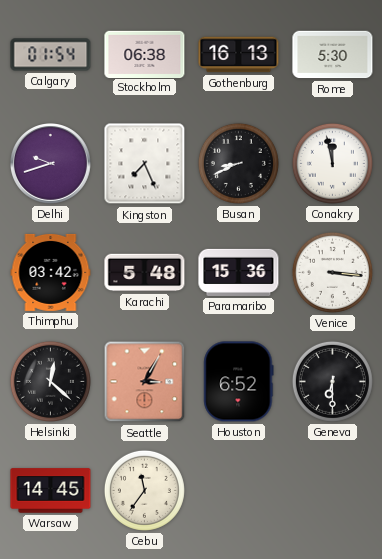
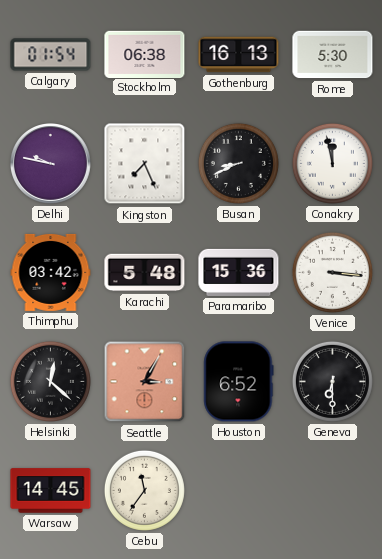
Delhi: 9:42 -> 9:47 (51, 164)
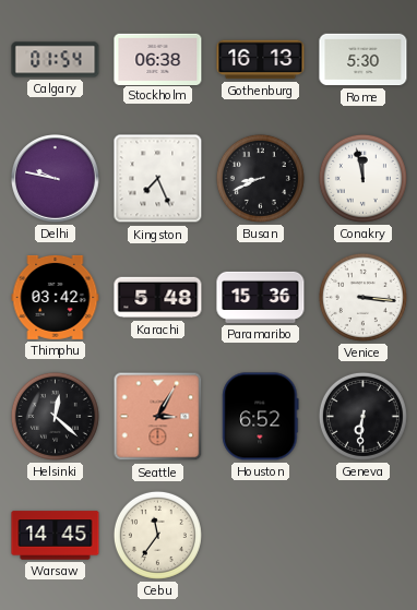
Geneva: 6:30 -> 6:31 (362, 416)
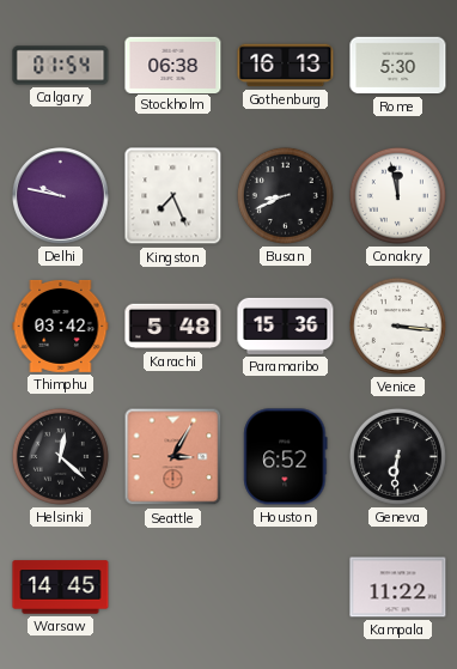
Cebu: 11:36 -> none (157, 535)
Kampala: none -> 11:22 (398, 588)
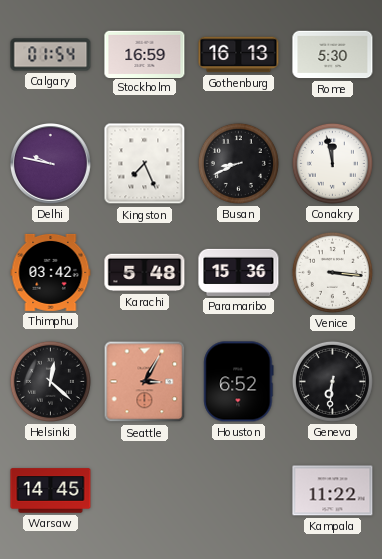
Stockholm: 06:38 -> 16:59 (145, 54)
